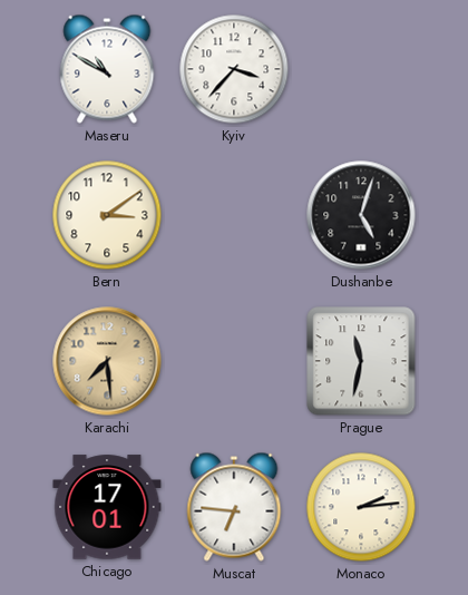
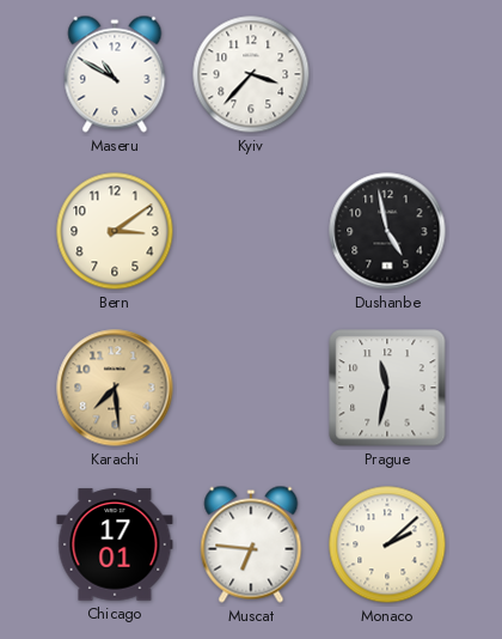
Dushanbe: 5:03 -> 4:58 (387, 231)
Monaco: 2:14 -> 2:08 (387, 544)
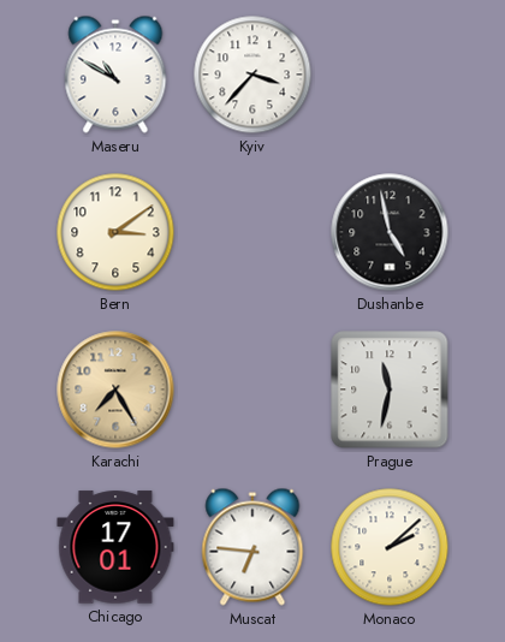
Karachi: 7:29 -> 7:25 (115, 390)
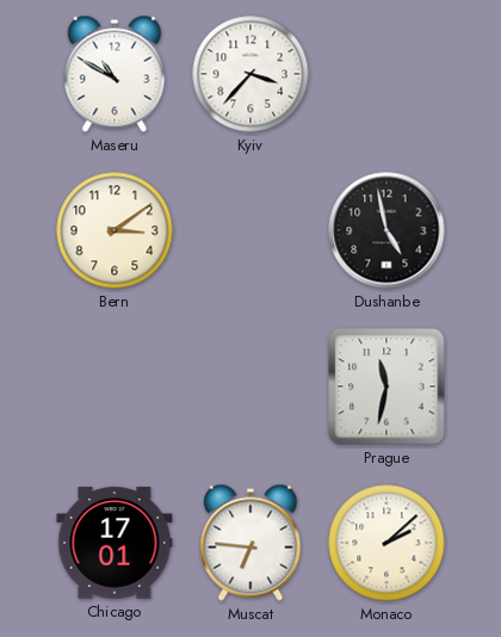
Karachi: 7:25 -> none (115, 390)
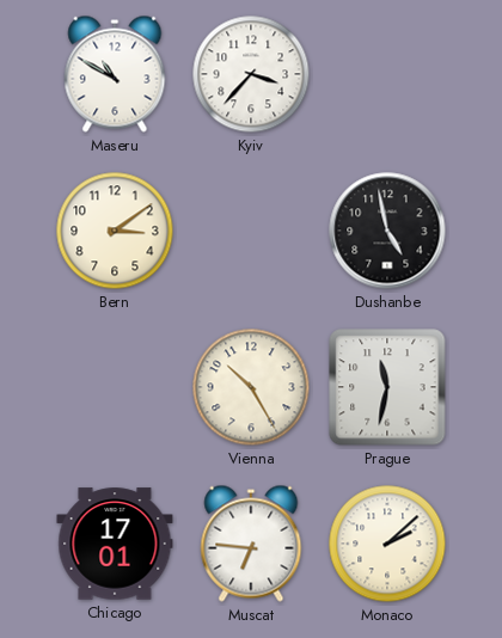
Vienna: none -> 10:25 (251, 387)
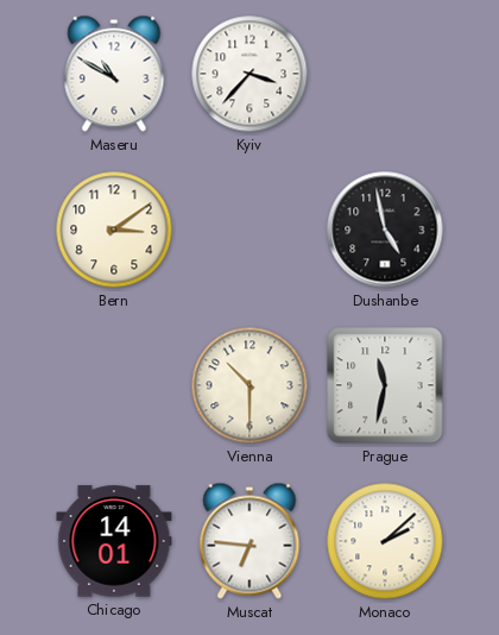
Vienna: 10:25 -> 10:30 (249, 385)
Chicago: 17:01 -> 14:01 (114, 541)
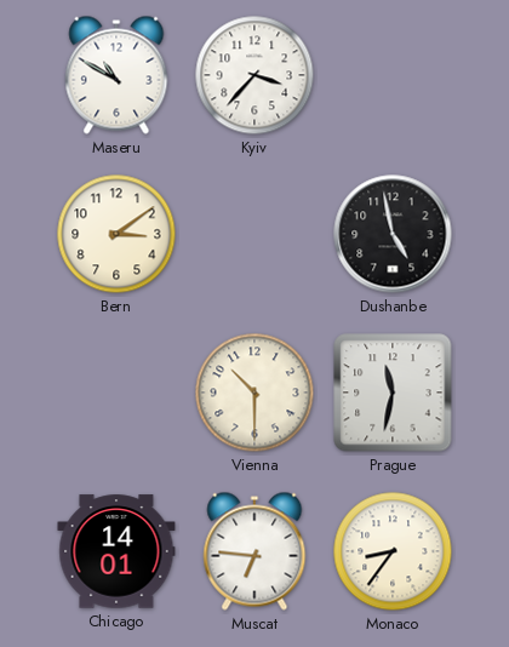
Monaco: 2:08 -> 8:36 (393, 551)
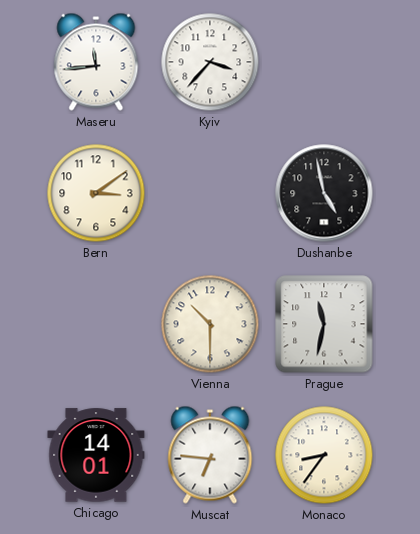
Maseru: 10:50 -> 11:44 (96, 62)
